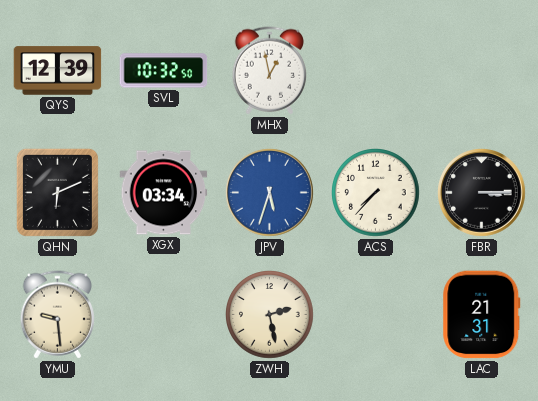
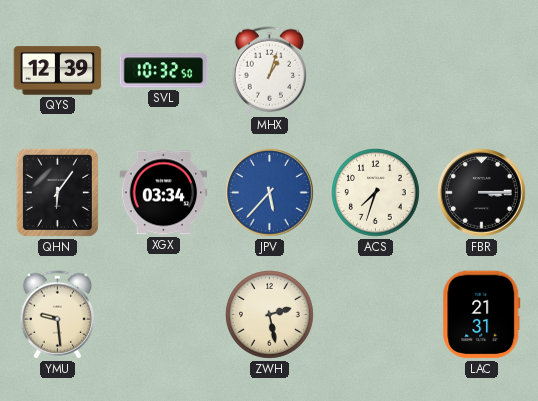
MHX: 12:58 -> 1:03 (269, 71)
QHN: 6:11 -> 6:06 (57, 192)
JPV: 5:33 -> 5:37 (270, 193)
ACS: 7:37 -> 7:33 (376, 193)
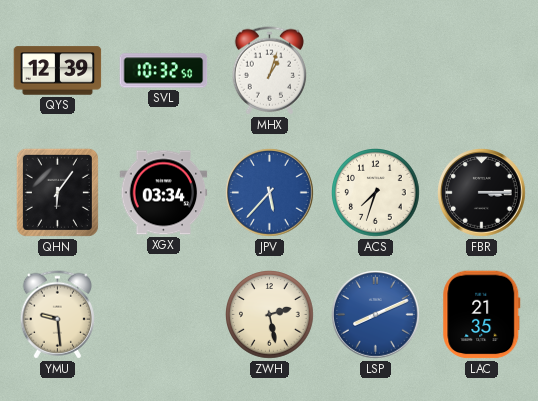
LSP: none -> 8:11 (376, 315)
LAC: 21:31 -> 21:35 (482, 315)
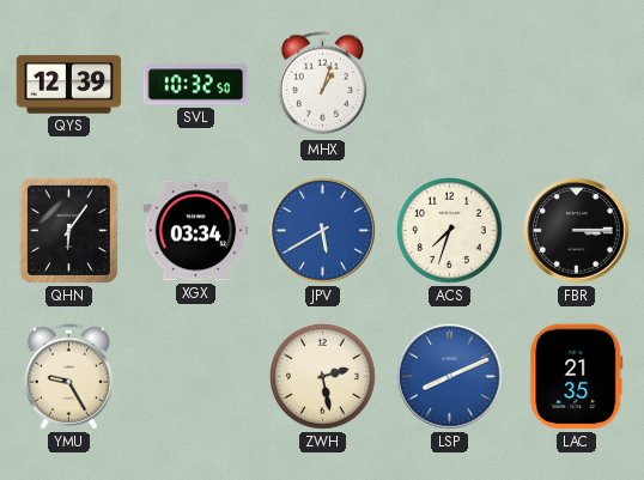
JPV: 5:37 -> 5:40 (323, 231)
YMU: 9:29 -> 9:25 (68, 377)
